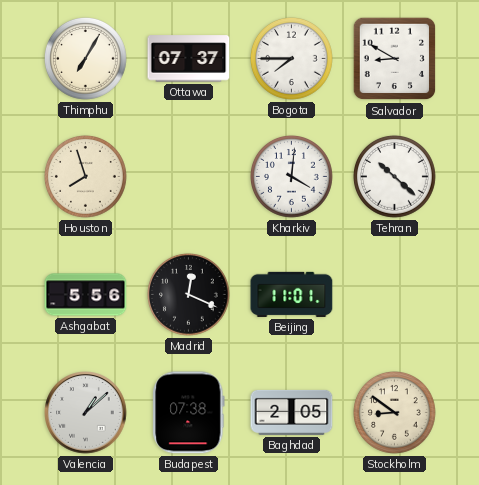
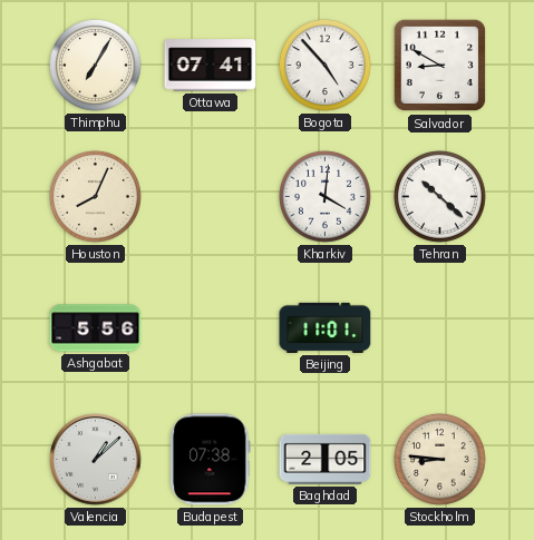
Ottawa: 07:37 -> 07:41 (211, 66)
Bogota: 7:45 -> 4:53 (326, 66)
Houston: 7:57 -> 8:04 (96, 197)
Madrid: 12:19 -> none (189, 295)
Stockholm: 8:51 -> 8:46 (440, 460)
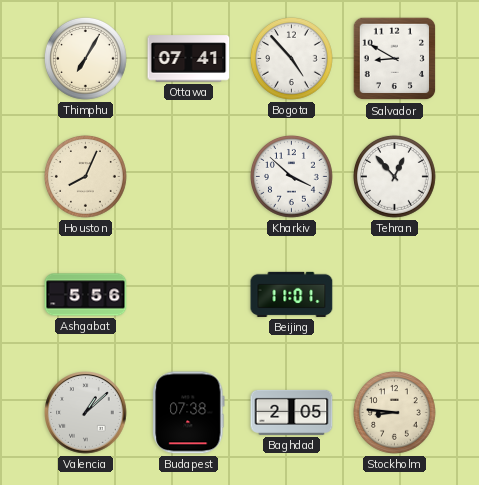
Kharkiv: 4:01 -> 3:52 (292, 177)
Tehran: 10:22 -> 12:53 (395, 177)
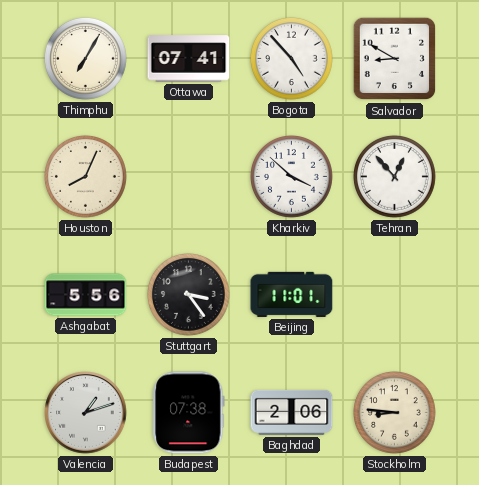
Stuttgart: none -> 3:24 (189, 295)
Valencia: 1:08 -> 1:12 (86, 413)
Baghdad: 2:05 -> 2:06 (292, 412)
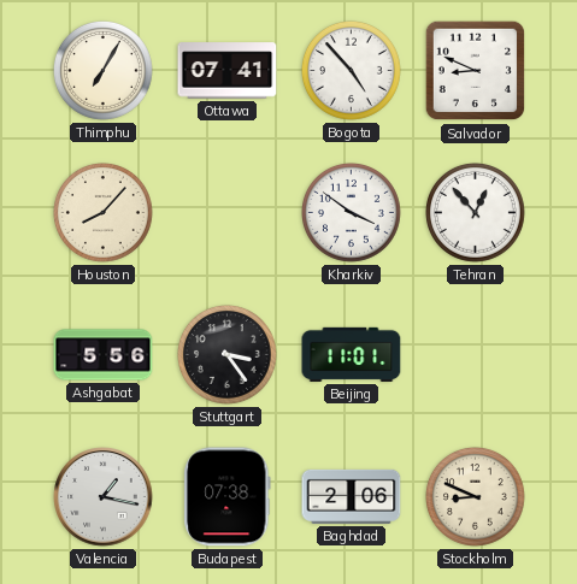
Salvador: 8:50 -> 8:49 (476, 71)
Houston: 8:04 -> 8:07 (104, 213)
Kharkiv: 3:52 -> 3:51 (352, 213)
Valencia: 1:12 -> 1:17 (104, 497)
Stockholm: 8:46 -> 8:49 (476, 497)
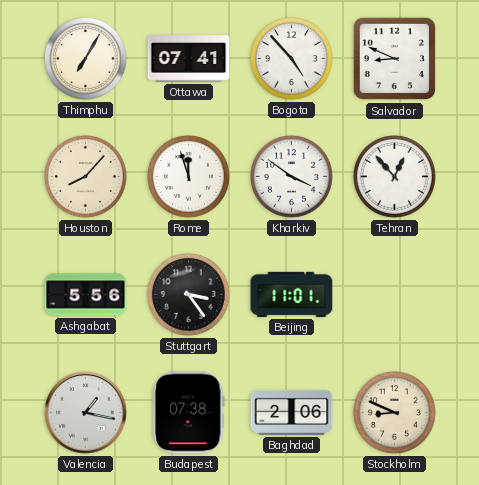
Rome: none -> 11:57 (189, 177)
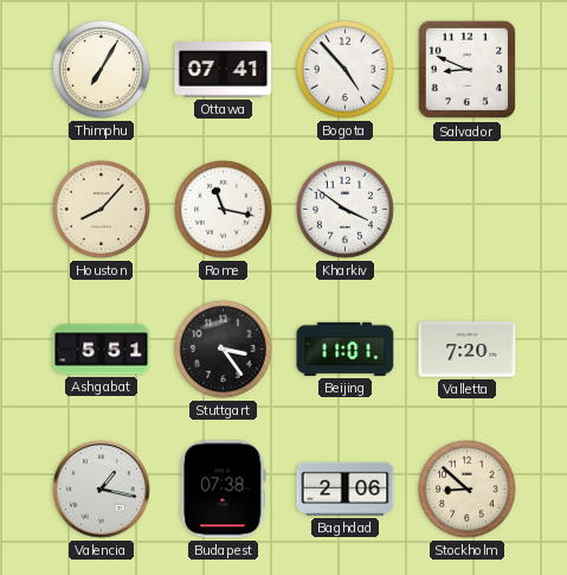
Rome: 11:57 -> 11:17 (224, 210)
Tehran: 12:53 -> none (395, 177)
Ashgabat: 5:56 -> 5:51 (102, 350)
Valletta: none -> 7:20 (468, 350)
Stockholm: 8:49 -> 8:52 (468, 490)
